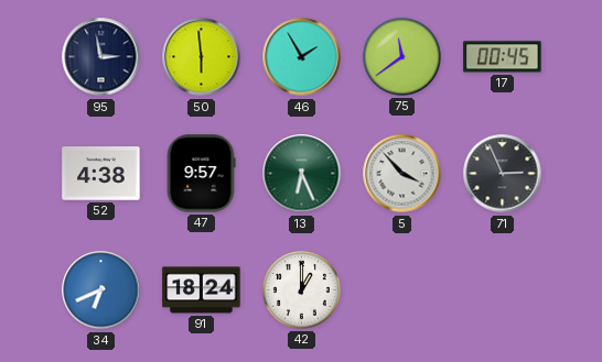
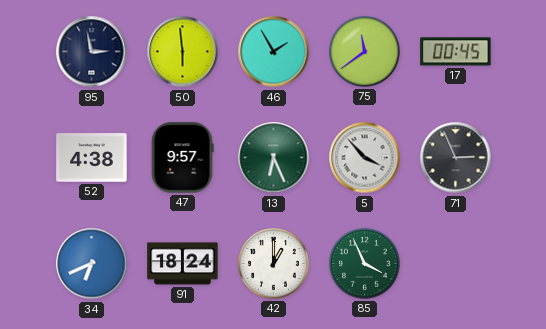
85: none -> 3:56 (364, 263)
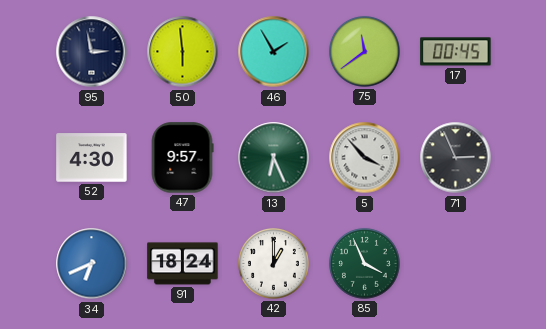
52: 4:38 -> 4:30 (92, 158)
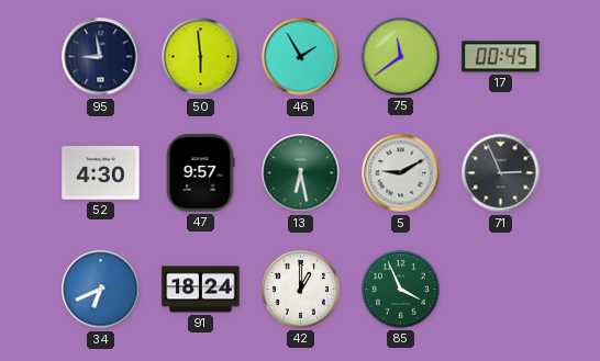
95: 2:58 -> 8:58 (101, 57)
13: 6:26 -> 6:28 (301, 173)
5: 3:53 -> 9:10 (401, 173)
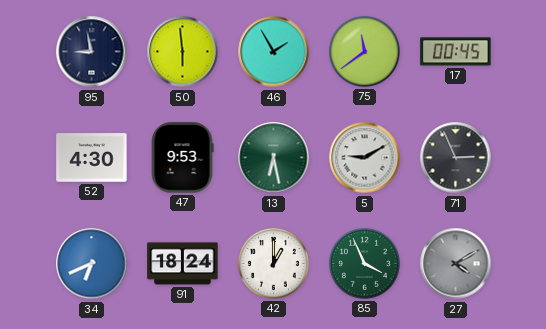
47: 9:57 -> 9:53 (182, 158)
27: none -> 4:10 (456, 264)
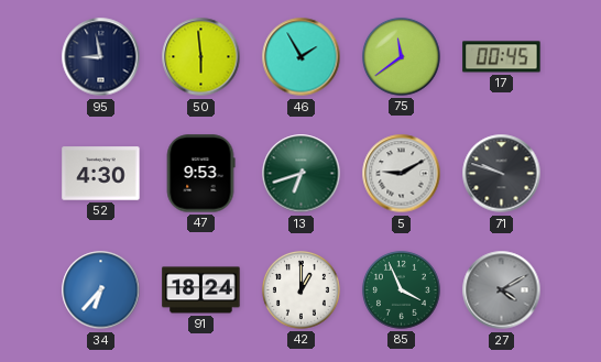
13: 6:28 -> 6:42 (302, 174)
71: 2:56 -> 9:48 (502, 174)
34: 6:41 -> 6:37 (101, 290)
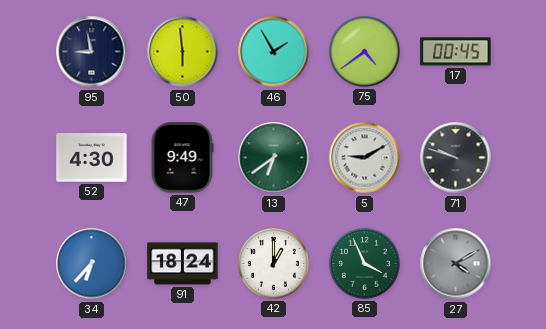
75: 11:39 -> 4:39 (364, 51)
47: 9:53 -> 9:49 (182, 158)
13: 6:42 -> 6:39 (274, 158)
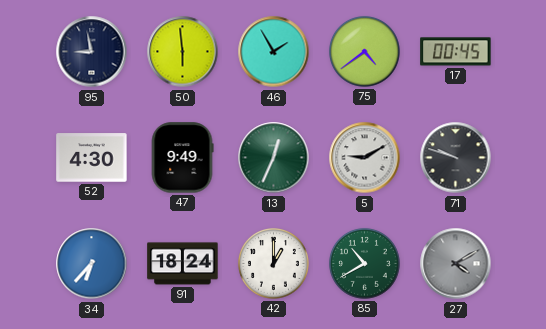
13: 6:39 -> 12:34 (274, 158)
85: 3:56 -> 10:40 (364, 263)
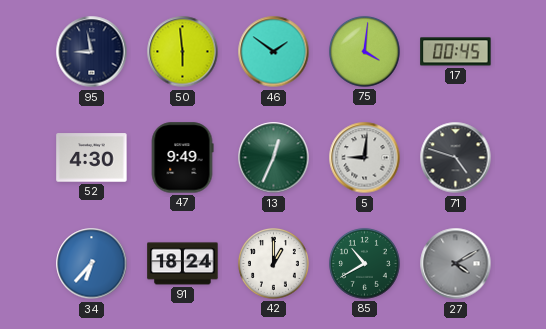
46: 1:55 -> 1:51 (274, 52)
75: 4:39 -> 4:01 (364, 51)
5: 9:10 -> 9:01 (365, 158)
71: 9:48 -> 4:48 (456, 158)
